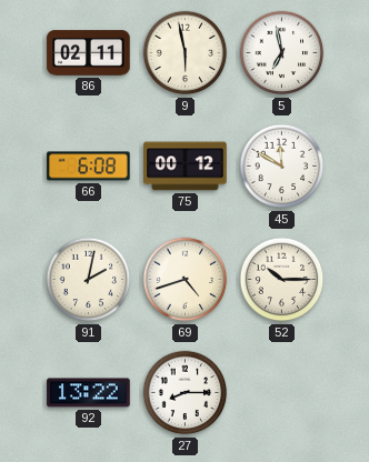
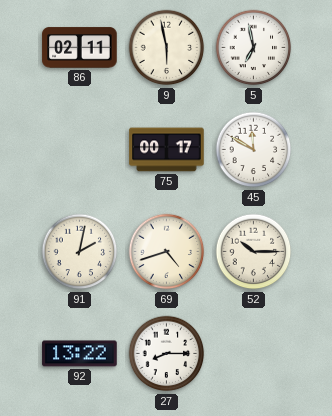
66: 6:08 -> none (89, 167)
75: 00:12 -> 00:17 (167, 150)
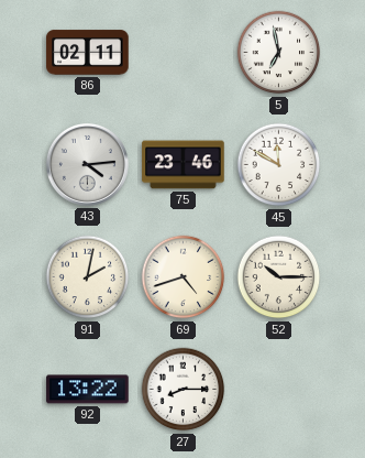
9: 5:58 -> none (167, 48)
43: none -> 4:14 (87, 164)
75: 00:17 -> 23:46 (184, 165)
